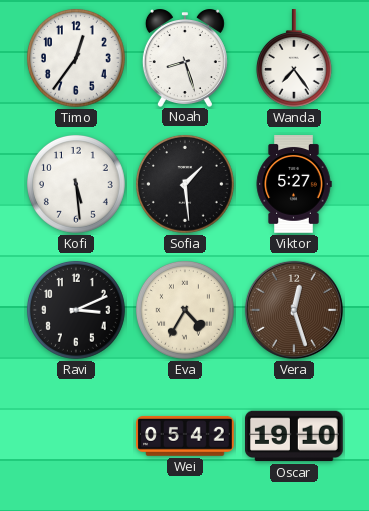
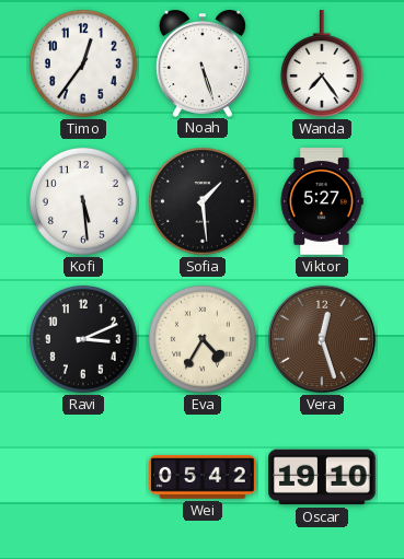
Noah: 8:27 -> 5:27 (203, 63)
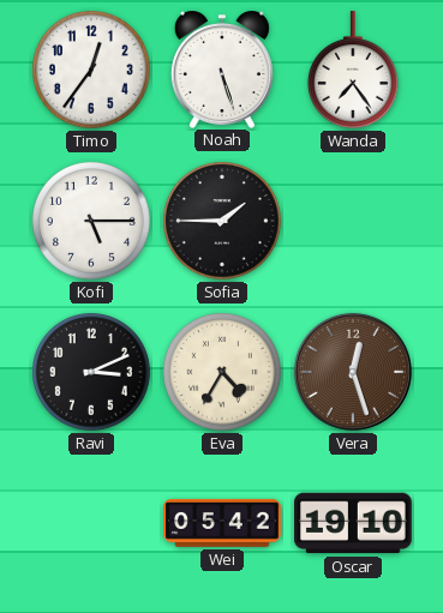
Kofi: 5:29 -> 5:15 (91, 221)
Sofia: 1:29 -> 1:45 (222, 221)
Viktor: 5:27 -> none (322, 201)
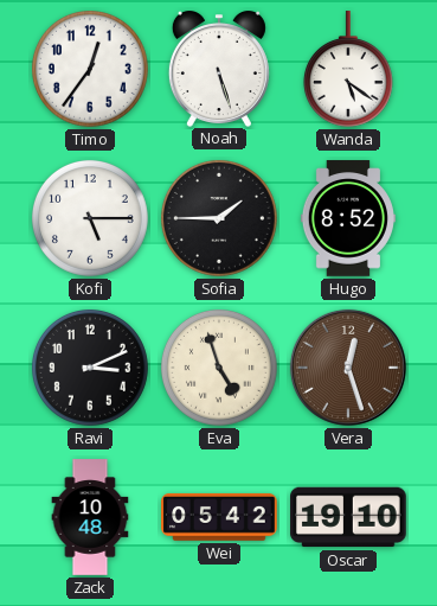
Wanda: 7:24 -> 5:21 (348, 69)
Hugo: none -> 8:52 (348, 218)
Eva: 4:35 -> 4:57 (219, 368)
Zack: none -> 10:48 (90, 517)
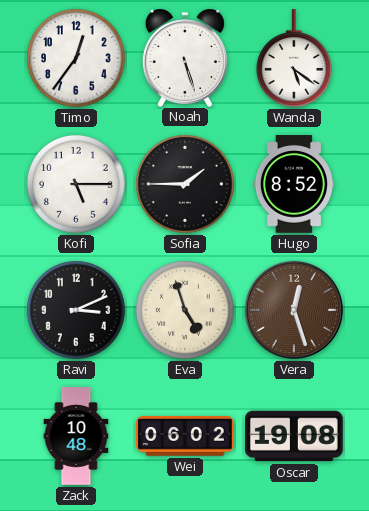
Wei: 05:42 -> 06:02 (185, 436)
Oscar: 19:10 -> 19:08 (295, 436)
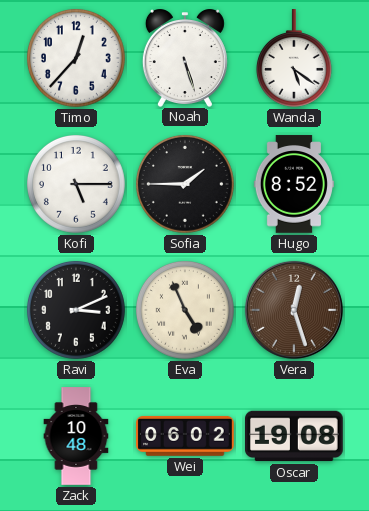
Timo: 12:36 -> 12:37 (76, 58)
Eva: 4:57 -> 4:56 (185, 310)
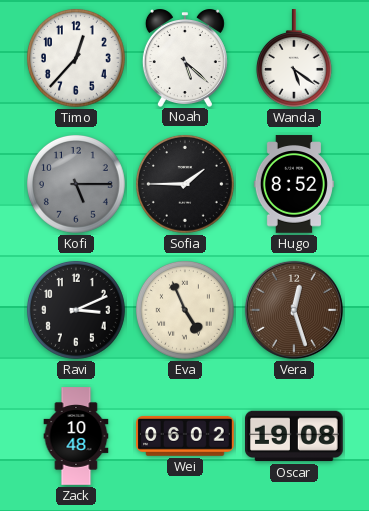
Noah: 5:27 -> 5:22 (185, 58)
Kofi dial: white -> grey (76, 184)
